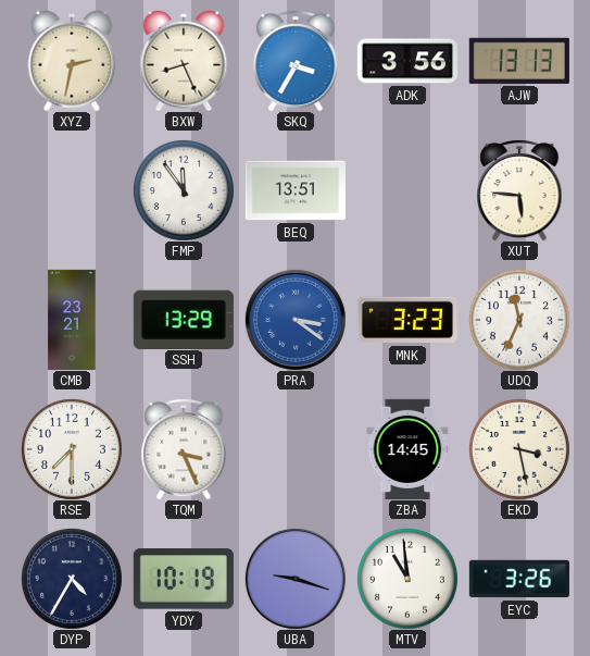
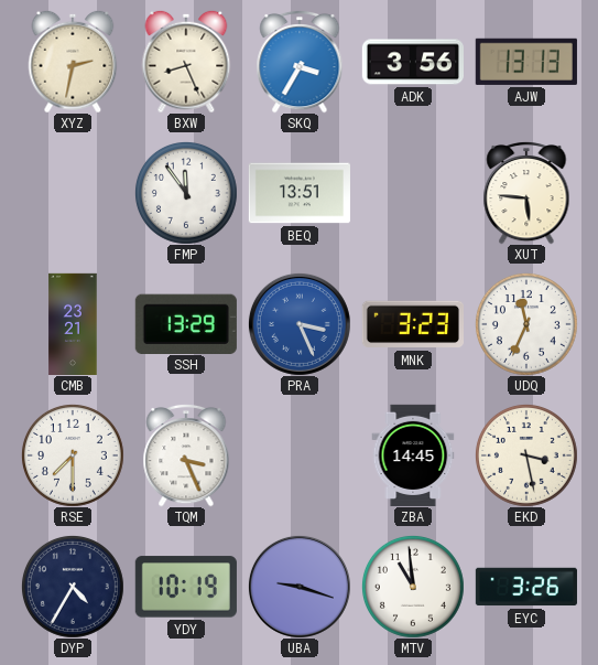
PRA: 3:21 -> 3:26 (300, 324)
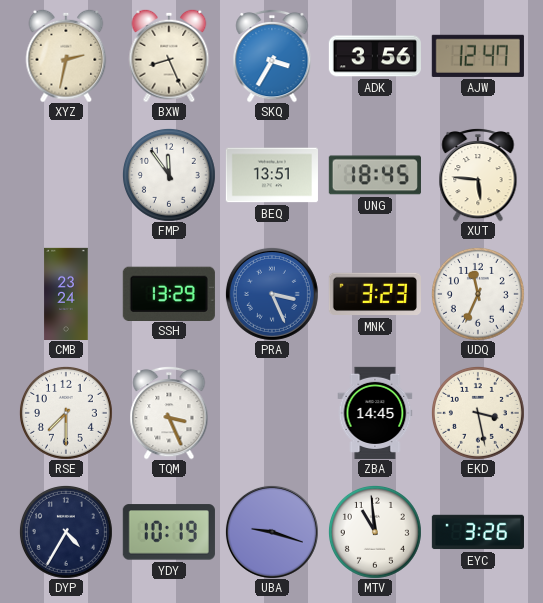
AJW: 13:13 -> 12:47 (478, 56)
UNG: none -> 18:45 (375, 175)
CMB: 23:21 -> 23:24 (66, 293)
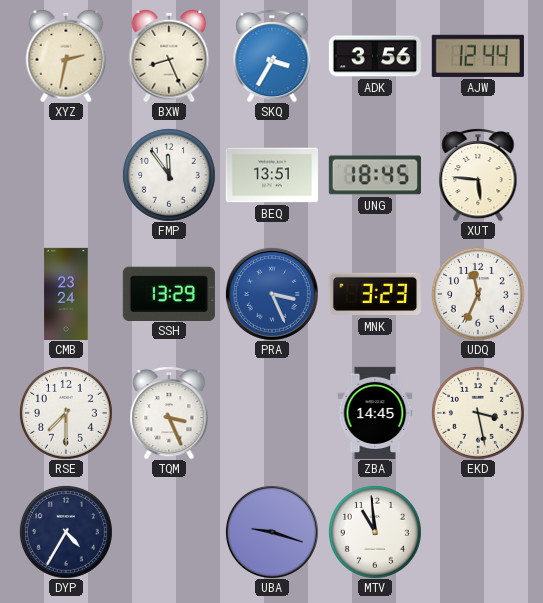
AJW: 12:47 -> 12:44 (478, 56)
YDY: 10:19 -> none (169, 532)
EYC: 3:26 -> none (478, 532)
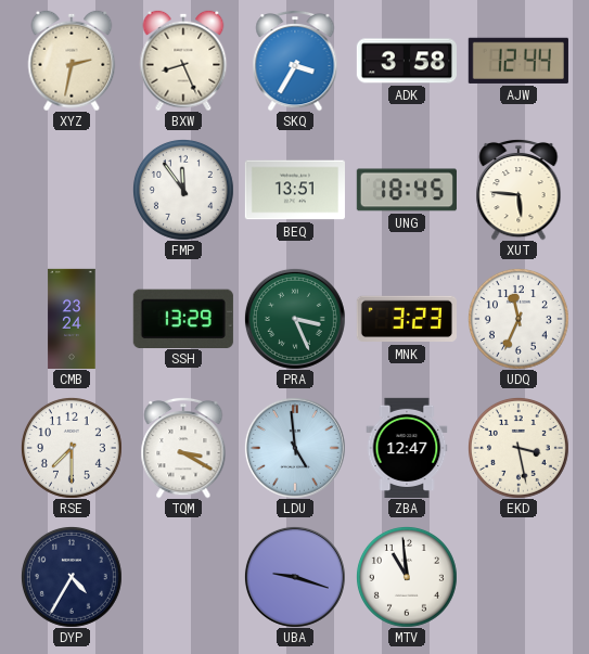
ADK: 3:56 -> 3:58 (407, 61)
PRA dial: blue -> green (295, 319)
TQM: 3:26 -> 3:20 (183, 448)
LDU: none -> 4:59 (295, 448)
ZBA: 14:45 -> 12:47 (407, 448)
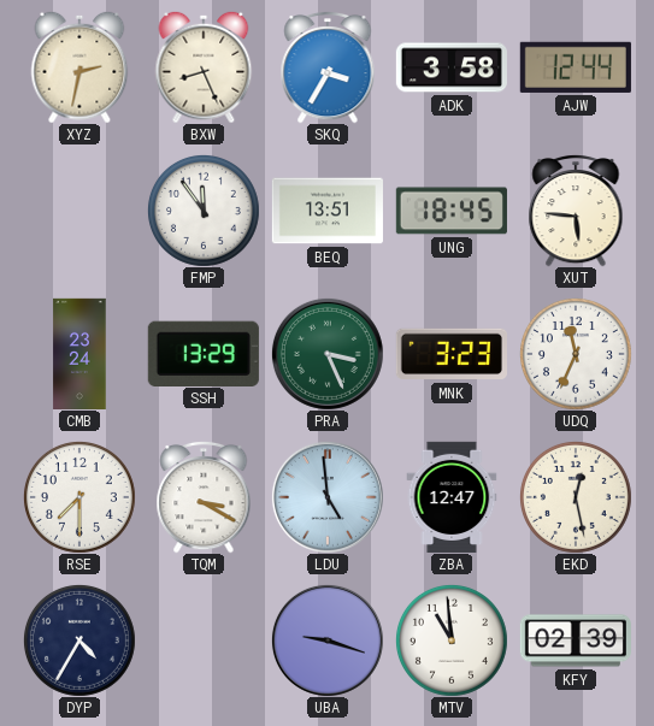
EKD: 3:28 -> 12:28 (576, 497)
KFY: none -> 02:39 (576, 641)
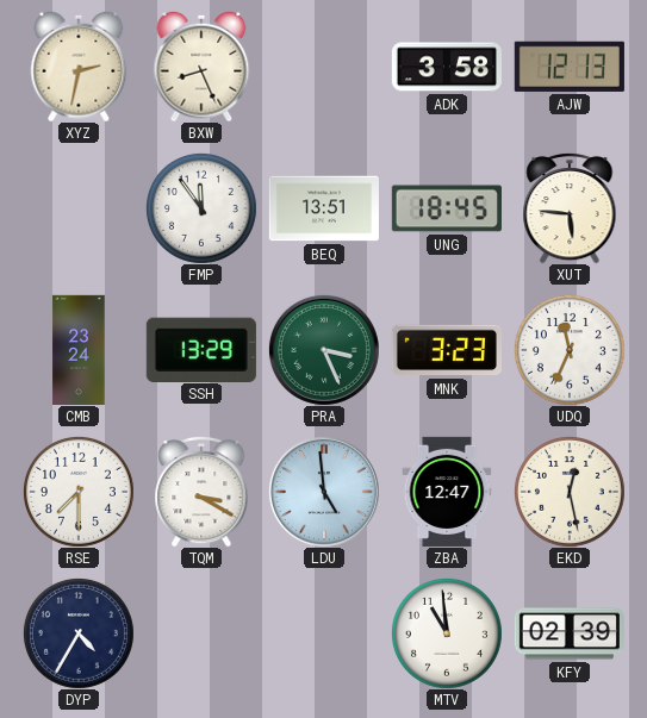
SKQ: 3:35 -> none (328, 67)
AJW: 12:44 -> 12:13 (570, 67)
UBA: 9:18 -> none (328, 641)
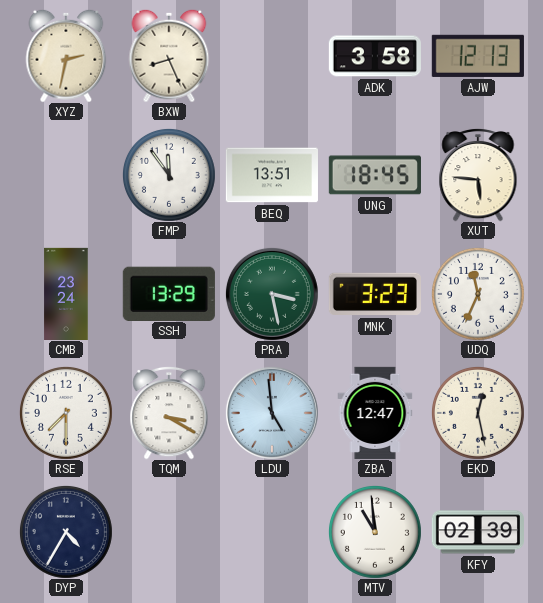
PRA: 3:26 -> 3:28 (272, 294)
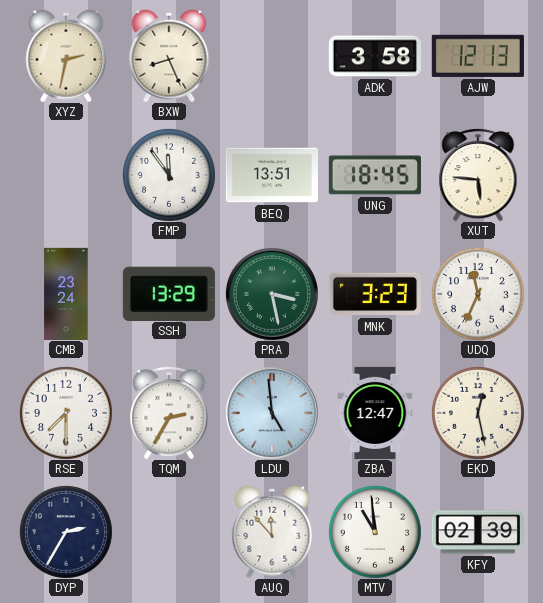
TQM: 3:20 -> 2:35 (169, 413)
DYP: 4:35 -> 2:35 (66, 532)
AUQ: none -> 11:53 (272, 532)
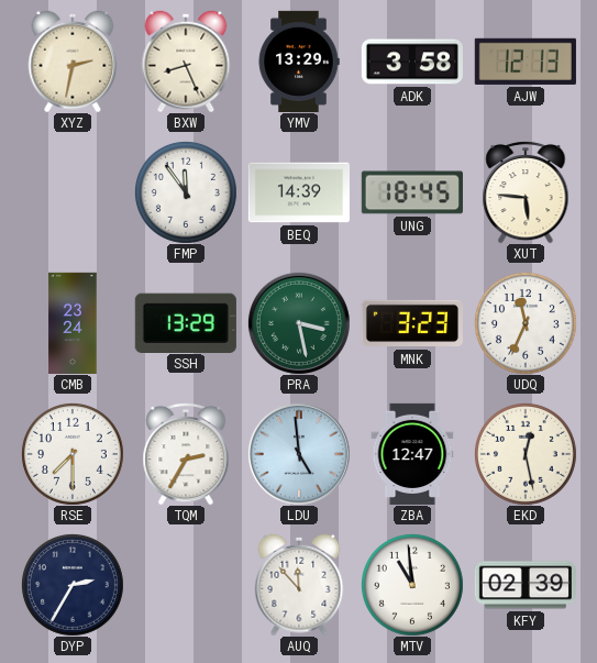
YMV: none -> 13:29 (299, 62)
BEQ: 13:51 -> 14:39 (299, 192)
